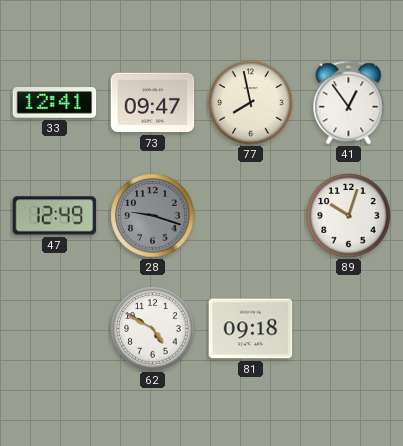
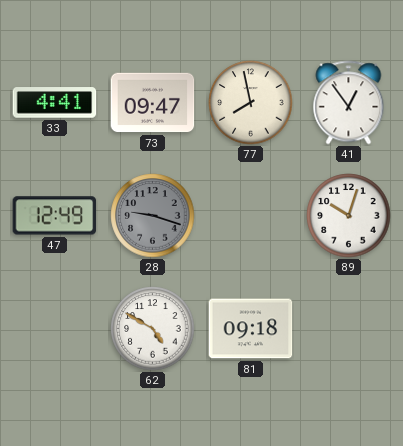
33: 12:41 -> 4:41 (55, 103)
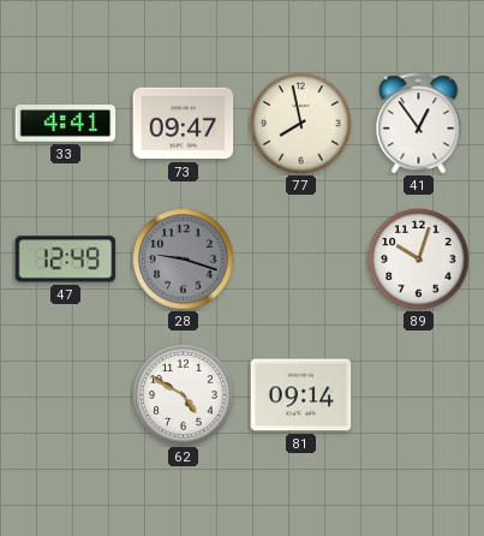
81: 09:18 -> 09:14 (301, 395)
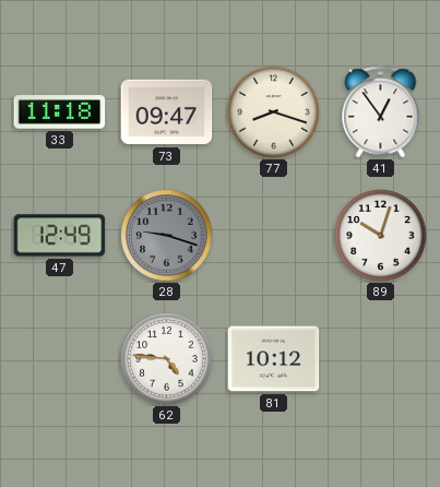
33: 4:41 -> 11:18 (60, 112)
77: 7:58 -> 8:18 (274, 112)
62: 4:50 -> 4:46 (167, 359)
81: 09:14 -> 10:12 (274, 359)
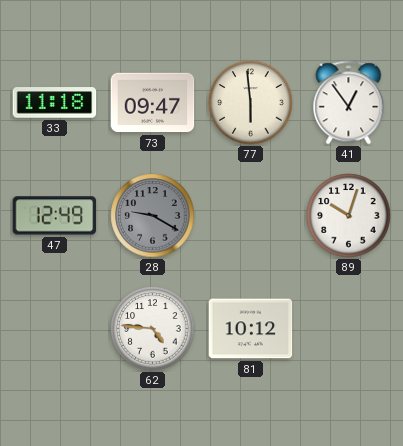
77: 8:18 -> 5:59 (251, 103)
28: 9:18 -> 9:20 (153, 216)
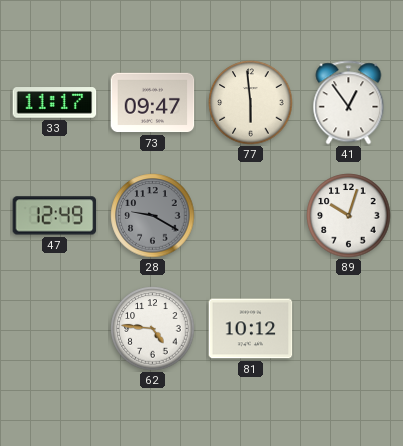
33: 11:18 -> 11:17 (55, 103)
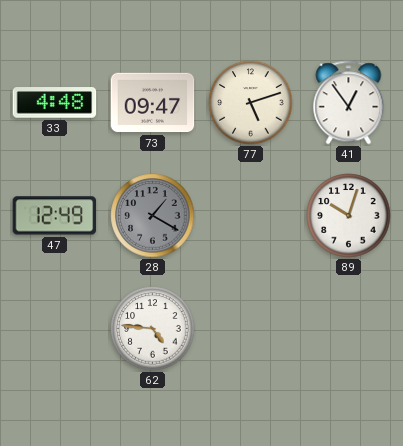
33: 11:17 -> 4:48 (55, 103)
77: 5:59 -> 5:12 (251, 103)
28: 9:20 -> 1:20 (153, 216)
81: 10:12 -> none (251, 329)
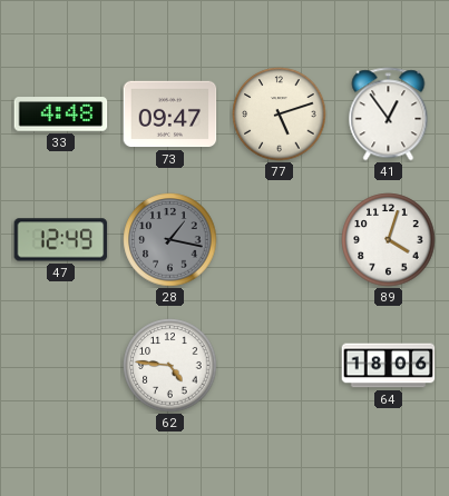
28: 1:20 -> 1:17 (170, 240)
89: 10:03 -> 4:03 (389, 240)
64: none -> 18:06 (389, 366)
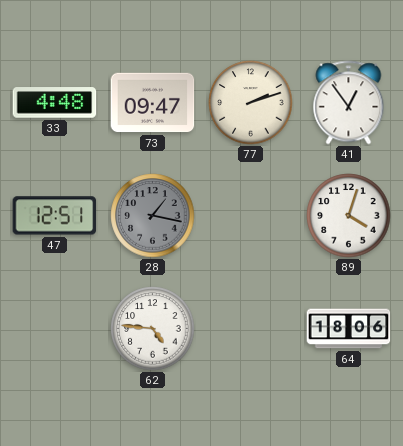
77: 5:12 -> 2:12 (251, 103)
47: 12:49 -> 12:51 (55, 216)
